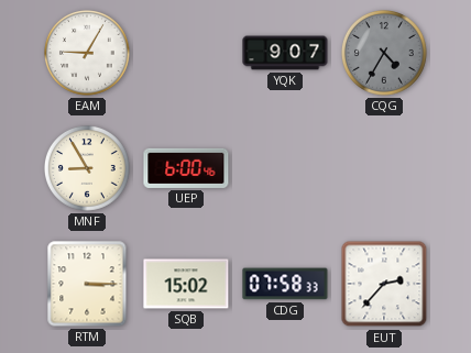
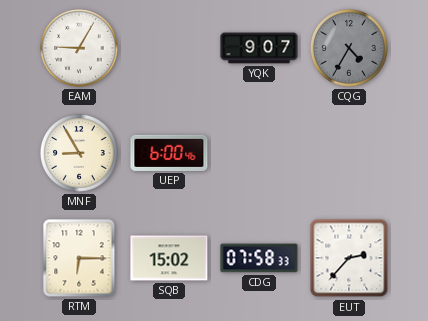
RTM: 3:15 -> 6:15 (79, 258)
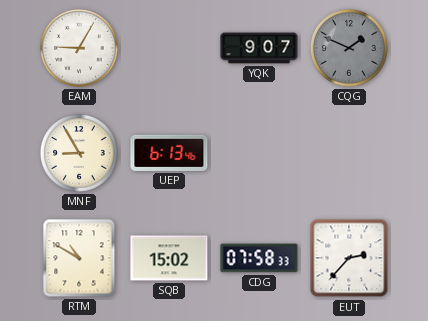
CQG: 4:35 -> 1:49 (350, 49)
UEP: 6:00 -> 6:13 (169, 153)
RTM: 6:15 -> 10:50 (79, 258)
